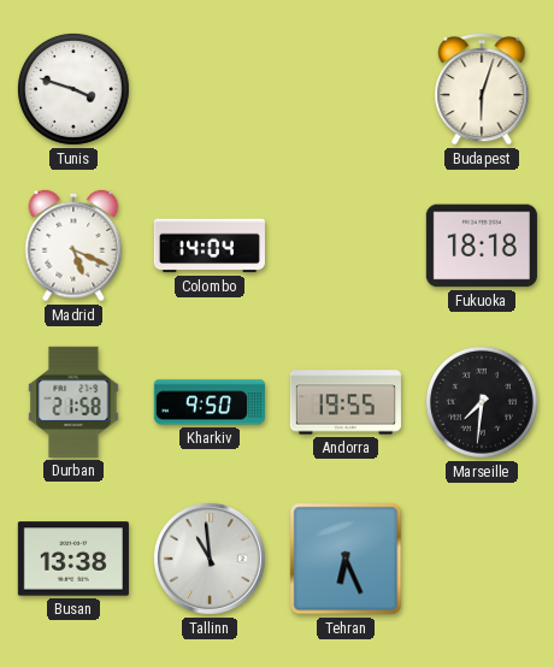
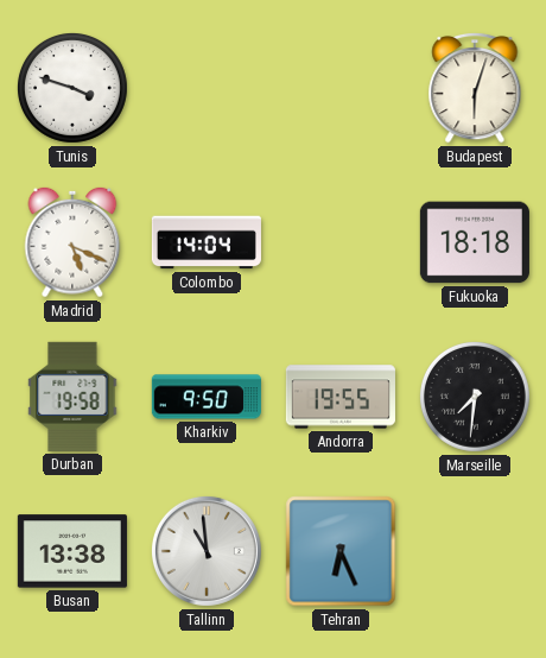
Durban: 21:58 -> 19:58 (72, 397)
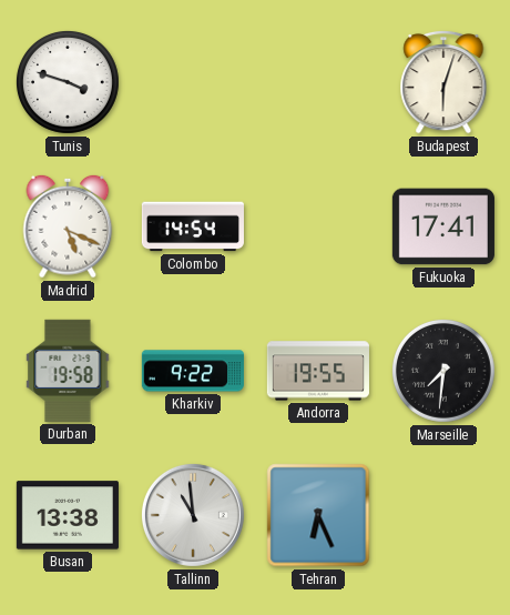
Colombo: 14:04 -> 14:54 (193, 226)
Fukuoka: 18:18 -> 17:41 (443, 226)
Kharkiv: 9:50 -> 9:22 (193, 371)
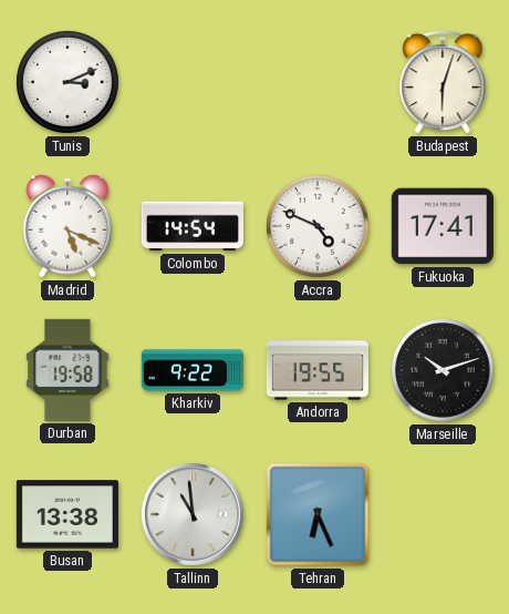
Tunis: 3:48 -> 3:11 (67, 82)
Accra: none -> 4:49 (318, 226)
Marseille: 7:31 -> 10:12 (443, 370)
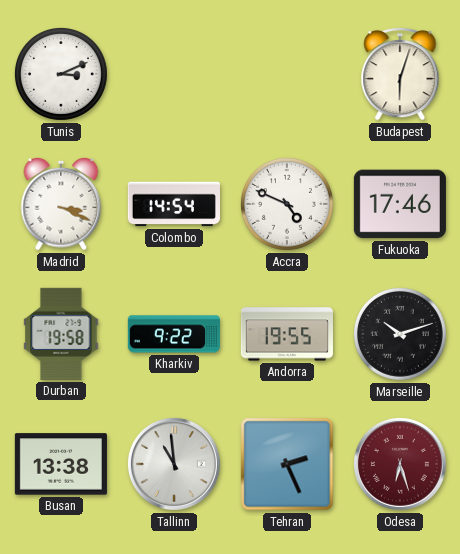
Madrid: 5:19 -> 3:19 (61, 204)
Fukuoka: 17:41 -> 17:46 (400, 204)
Tehran: 6:26 -> 2:26 (287, 464)
Odesa: none -> 6:27 (400, 464)
